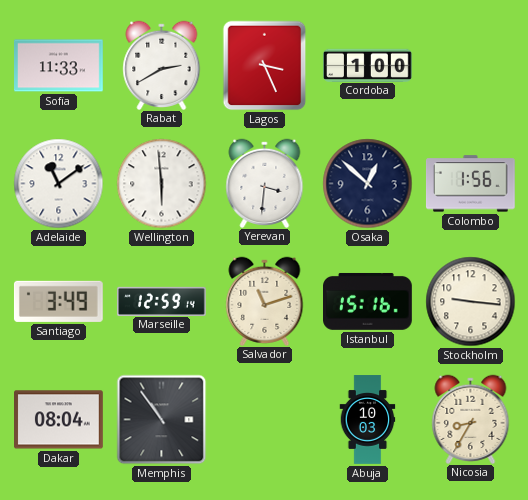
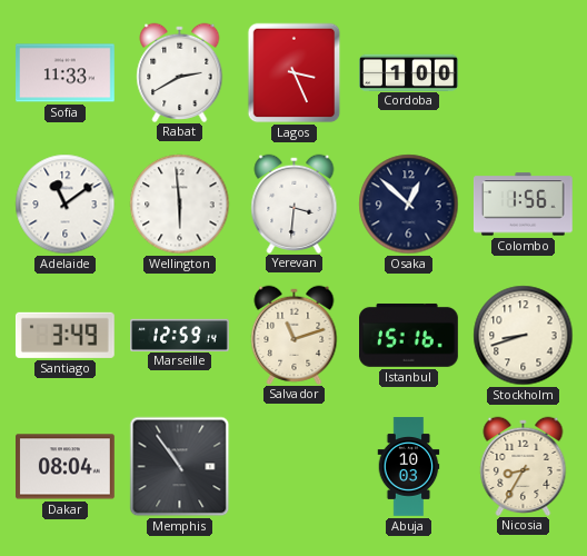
Stockholm: 9:16 -> 8:42 (524, 336)
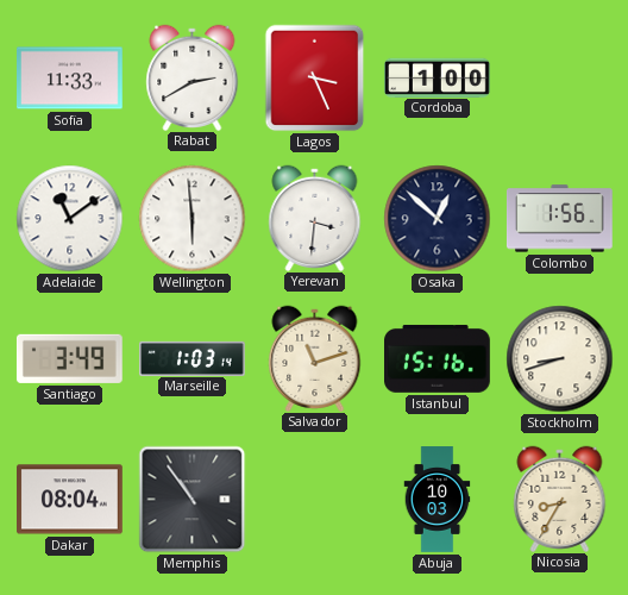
Marseille: 12:59 -> 1:03 (193, 358)
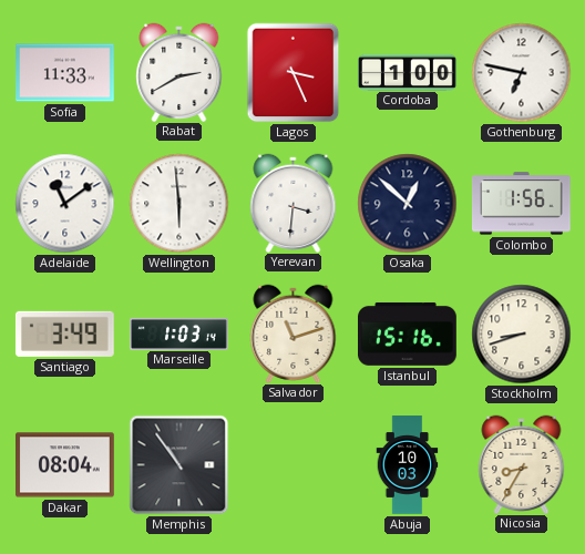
Gothenburg: none -> 6:47 (522, 73)
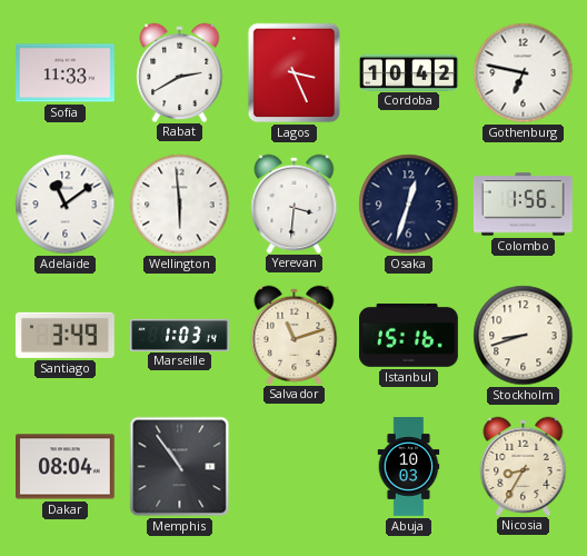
Cordoba: 1:00 -> 10:42 (409, 72)
Osaka: 12:52 -> 12:33 (409, 205)
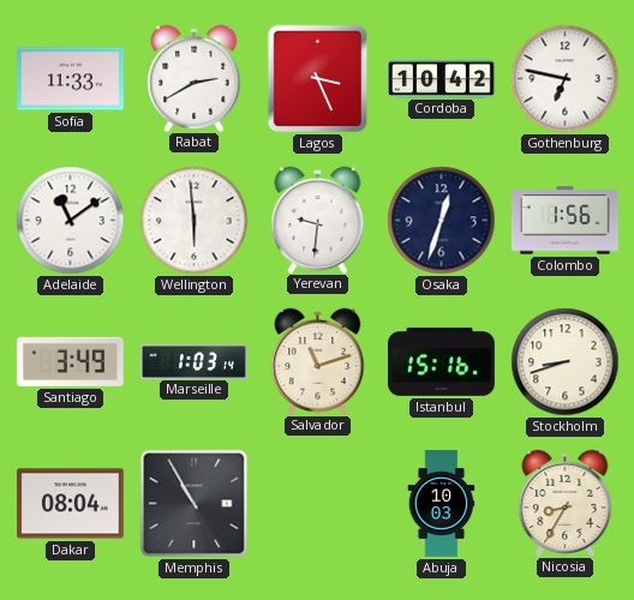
Yerevan: 3:31 -> 9:31 (318, 220)
Memphis: 10:54 -> 10:55 (195, 504)
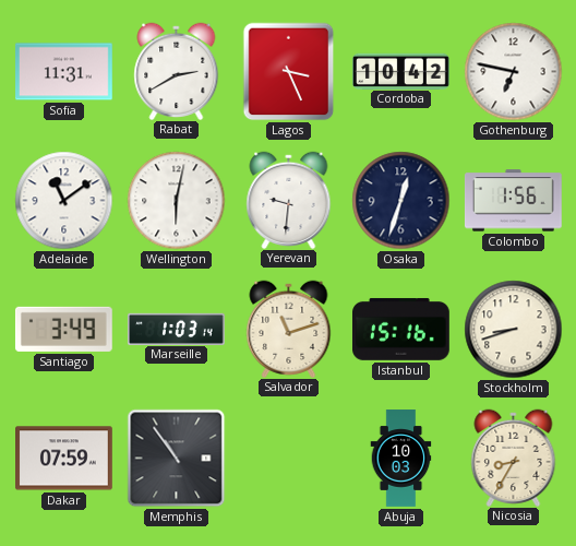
Sofia: 11:33 -> 11:31 (64, 72)
Wellington: 5:59 -> 6:02 (177, 201)
Dakar: 08:04 -> 07:59 (64, 459)
Memphis: 10:55 -> 10:54 (177, 459)
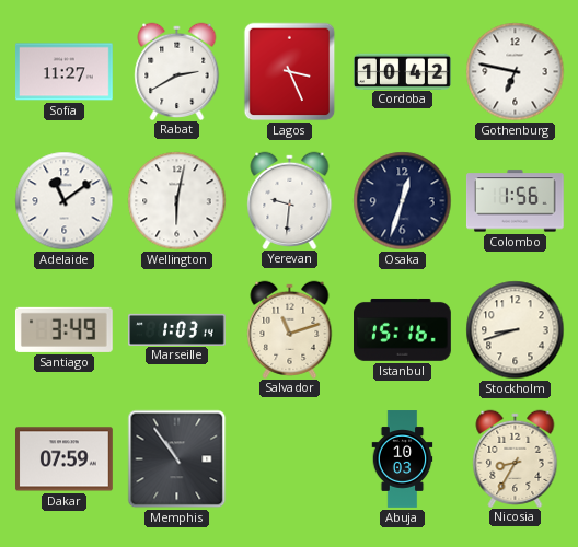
Sofia: 11:31 -> 11:27 (65, 72)
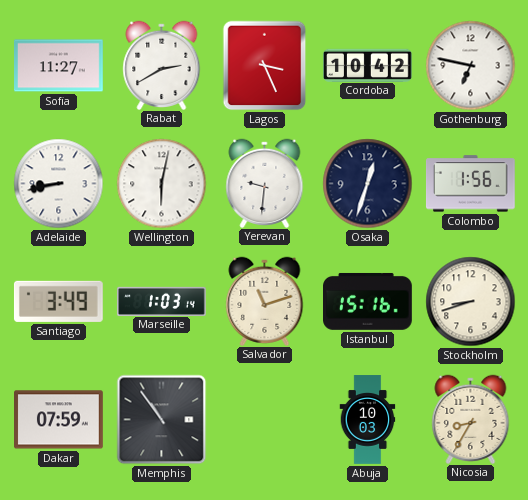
Adelaide: 11:09 -> 8:43 (59, 184)
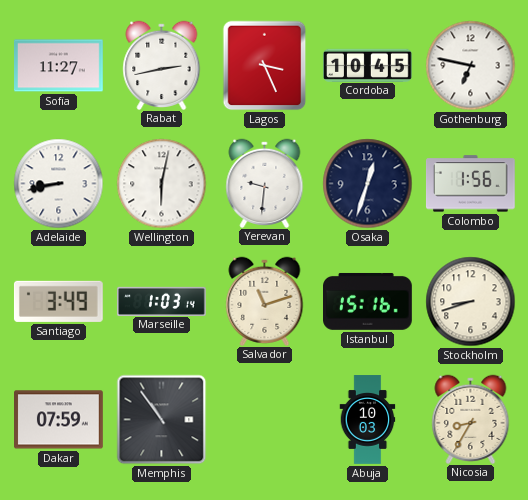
Rabat: 2:40 -> 2:43 (162, 65)
Cordoba: 10:42 -> 10:45 (368, 65)
